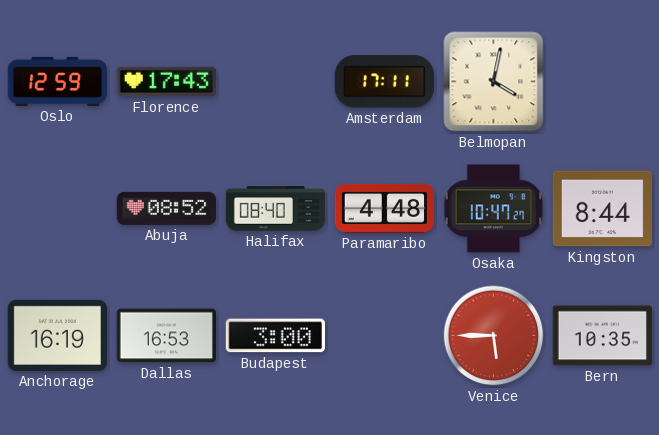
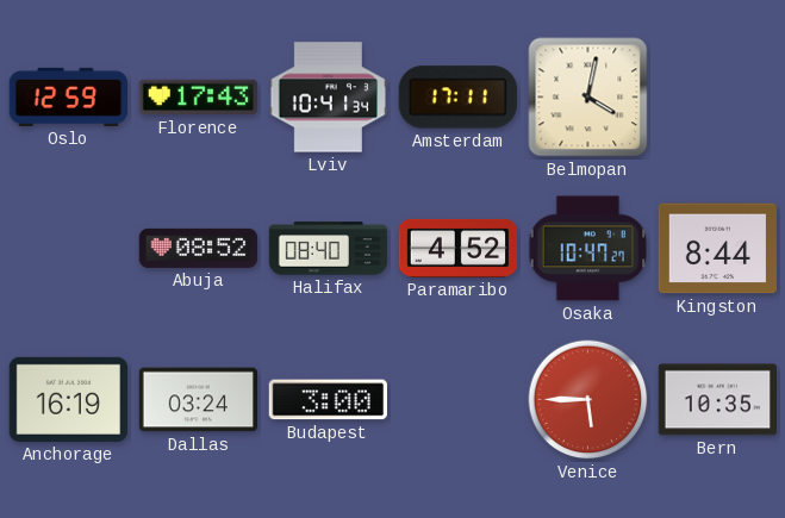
Lviv: none -> 10:41 (329, 98)
Paramaribo: 4:48 -> 4:52 (459, 248)
Dallas: 16:53 -> 03:24 (198, 400)
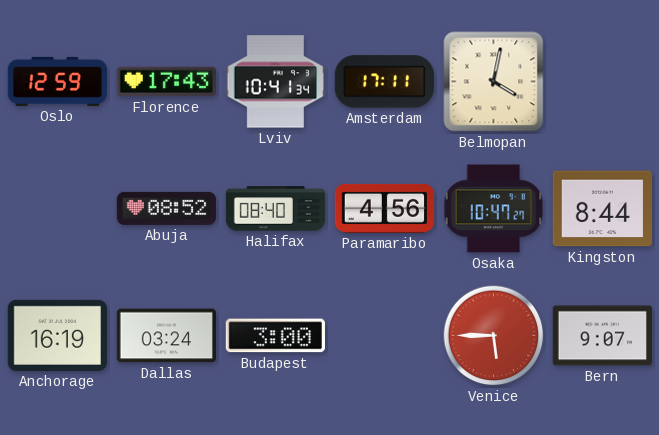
Paramaribo: 4:52 -> 4:56 (385, 208)
Bern: 10:35 -> 9:07 (602, 336)
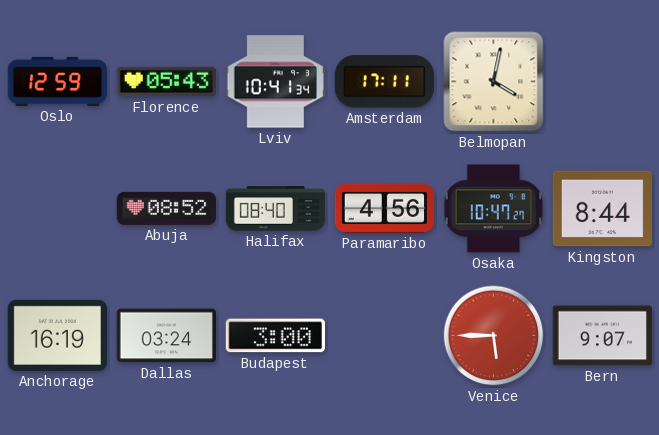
Florence: 17:43 -> 05:43 (166, 82)
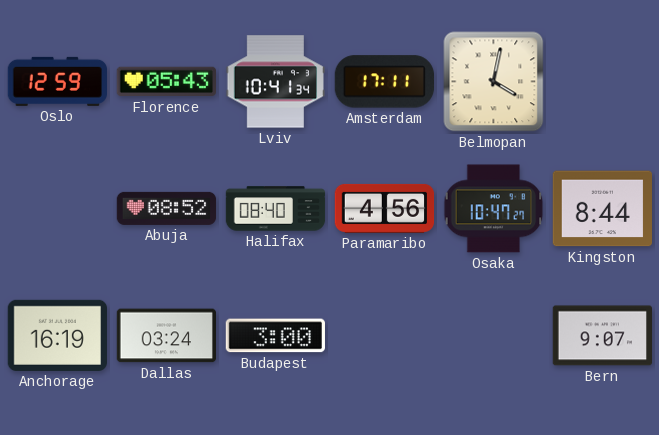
Venice: 5:45 -> none (494, 336)
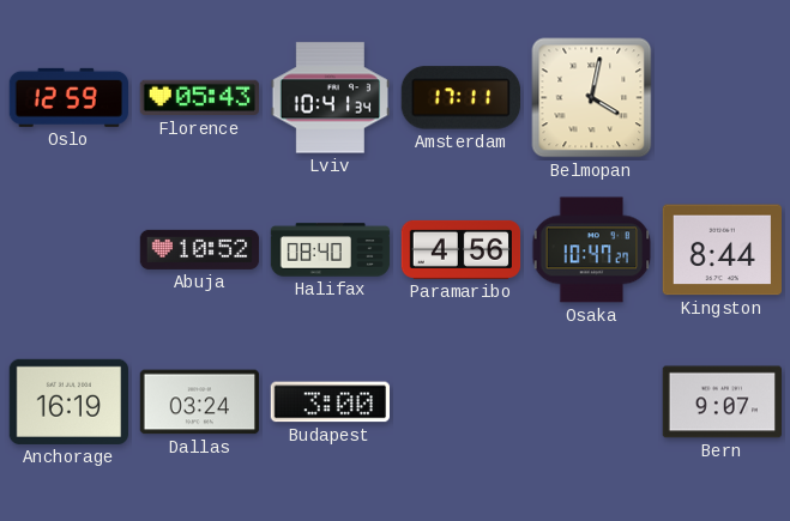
Abuja: 08:52 -> 10:52 (200, 249)
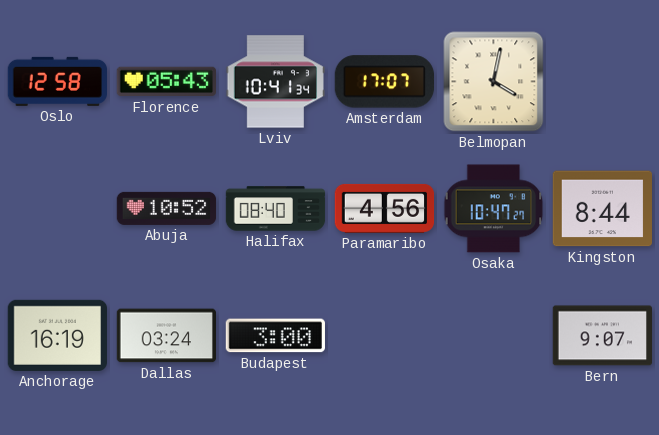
Oslo: 12:59 -> 12:58 (57, 81)
Amsterdam: 17:11 -> 17:07 (384, 82)
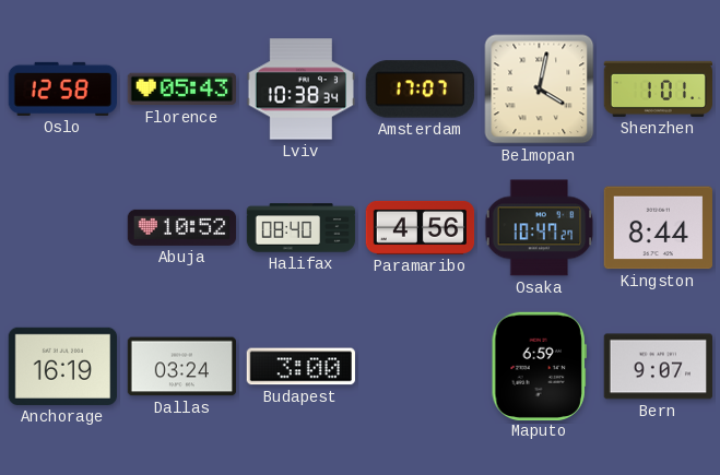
Lviv: 10:41 -> 10:38 (302, 90)
Shenzhen: none -> 1:01 (658, 88)
Maputo: none -> 6:59 (539, 366)
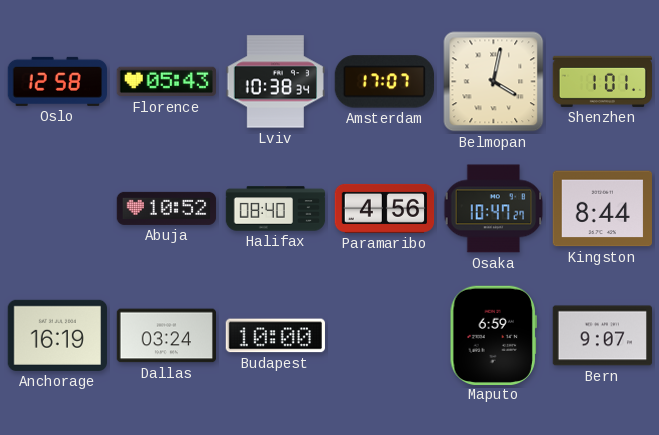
Budapest: 3:00 -> 10:00 (275, 336)
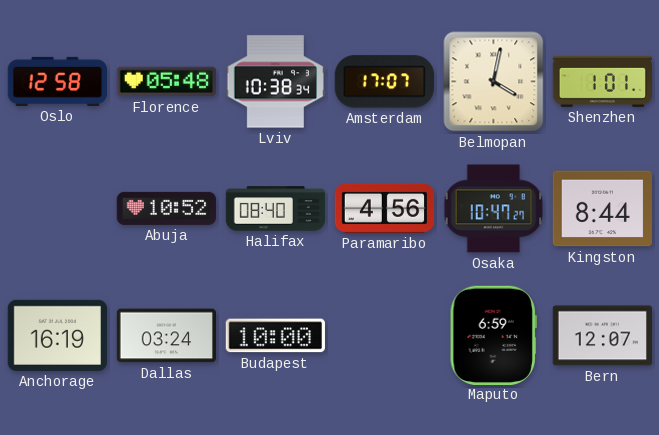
Florence: 05:43 -> 05:48 (166, 82)
Bern: 9:07 -> 12:07 (602, 336)
